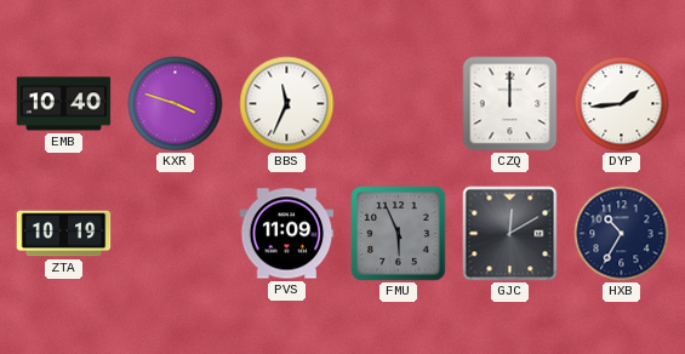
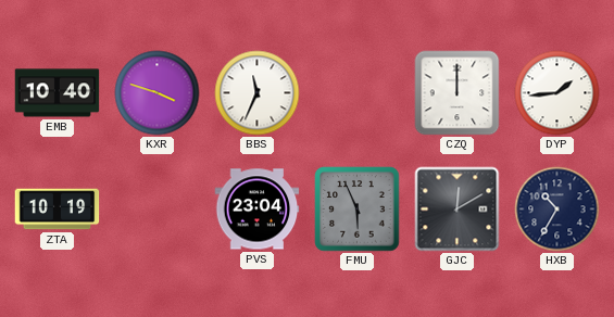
PVS: 11:09 -> 23:04 (258, 210)
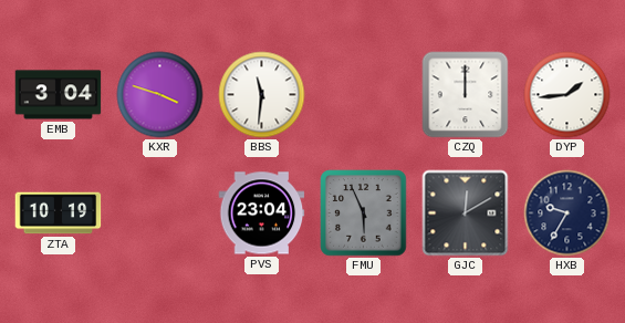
EMB: 10:40 -> 3:04 (59, 95)
BBS: 11:34 -> 11:31 (262, 95)
HXB: 10:35 -> 9:35 (567, 213)
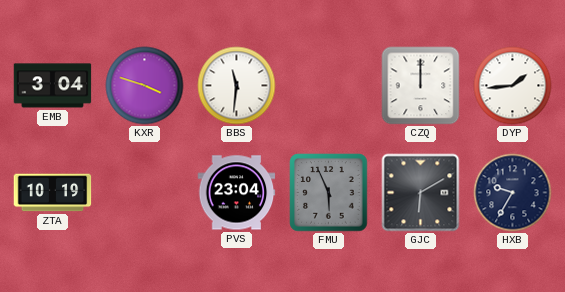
GJC: 12:10 -> 6:10 (421, 193)
